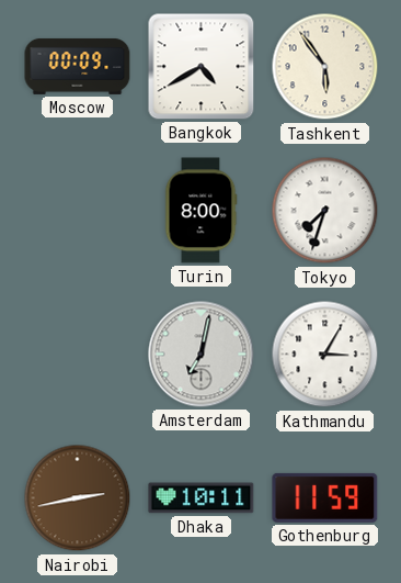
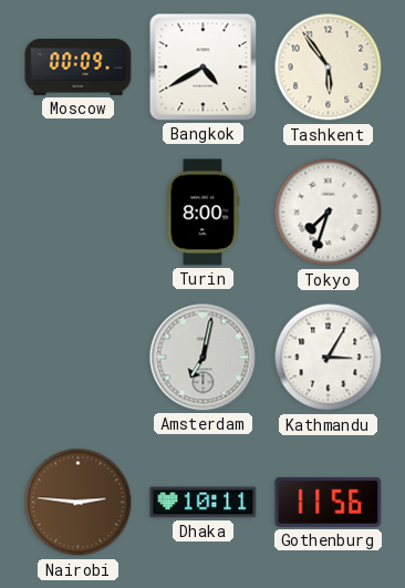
Nairobi: 2:43 -> 2:46 (79, 503)
Gothenburg: 11:59 -> 11:56 (329, 502)
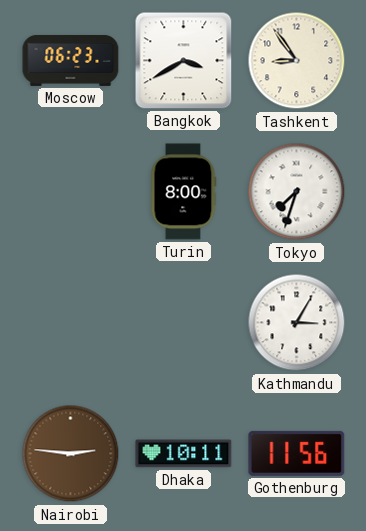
Moscow: 00:09 -> 06:23 (71, 60)
Bangkok: 4:40 -> 3:40 (184, 61)
Tashkent: 5:54 -> 8:54 (297, 61)
Amsterdam: 7:02 -> none (204, 358)
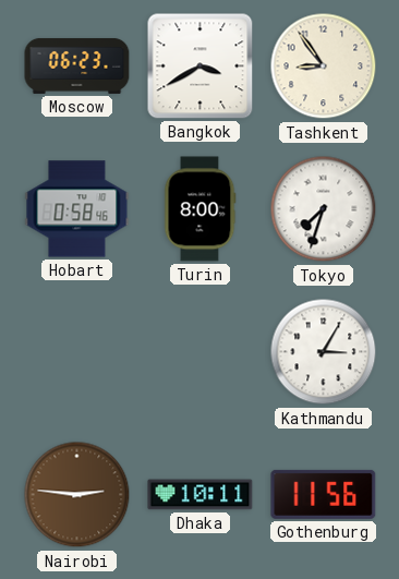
Hobart: none -> 0:58 (77, 209)
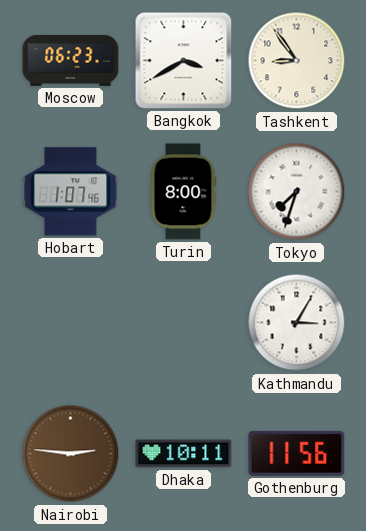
Hobart: 0:58 -> 1:07 (71, 192)
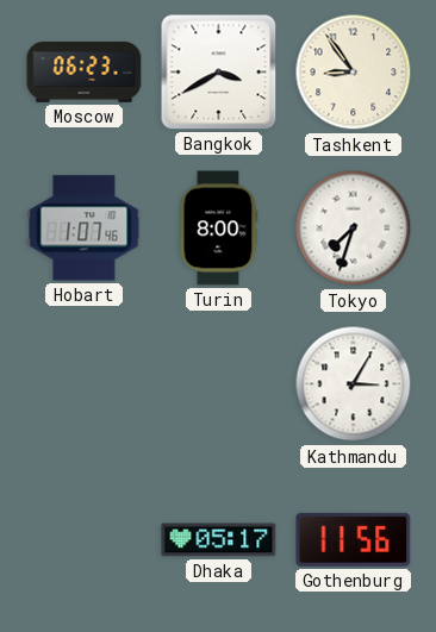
Nairobi: 2:46 -> none (71, 454)
Dhaka: 10:11 -> 05:17 (219, 540)
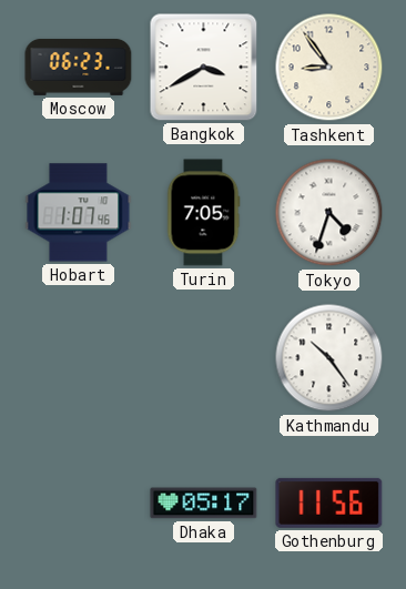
Turin: 8:00 -> 7:05 (204, 213)
Tokyo: 7:33 -> 4:33 (329, 213)
Kathmandu: 3:05 -> 10:24 (329, 358)
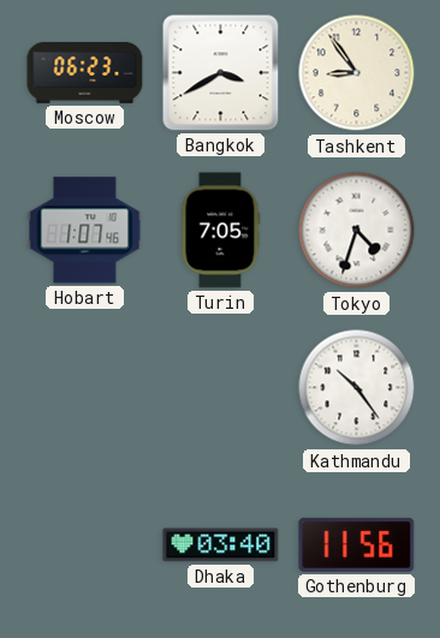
Dhaka: 05:17 -> 03:40 (221, 545)
